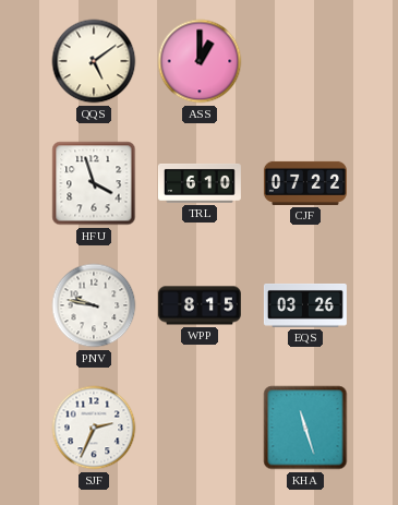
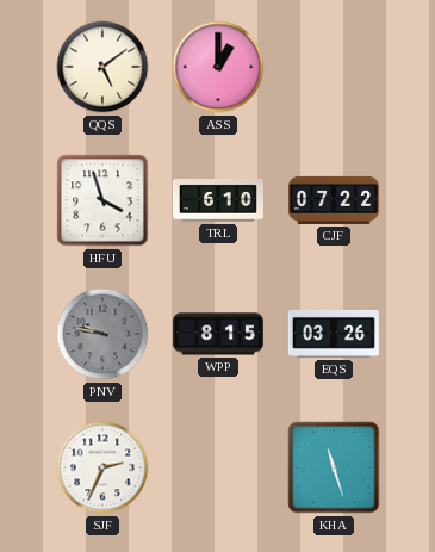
PNV dial: white -> grey (102, 334)
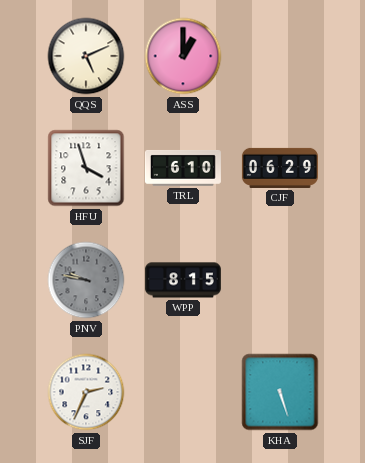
QQS: 5:09 -> 5:11 (86, 56)
CJF: 07:22 -> 06:29 (280, 168)
EQS: 03:26 -> none (334, 335)
KHA: 11:27 -> 5:27 (280, 392)
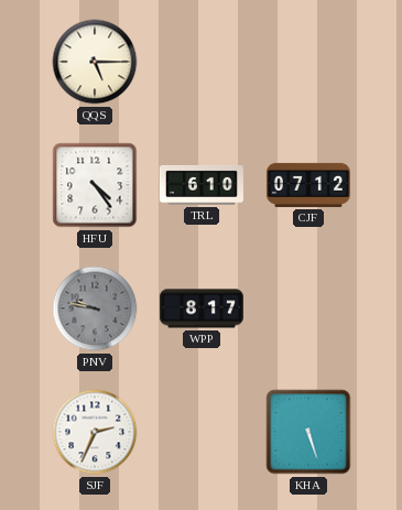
QQS: 5:11 -> 5:15 (95, 62)
ASS: 1:00 -> none (183, 56)
HFU: 3:57 -> 4:24 (95, 185)
CJF: 06:29 -> 07:12 (308, 185)
WPP: 8:15 -> 8:17 (202, 308)
